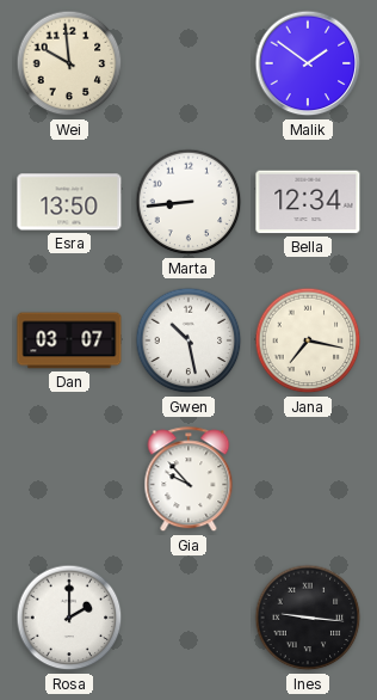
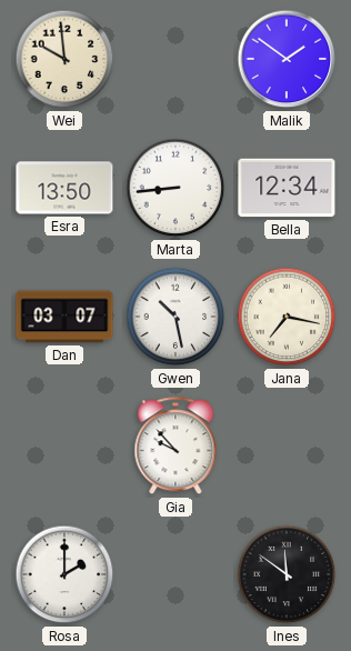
Ines: 9:16 -> 11:51 (287, 574)
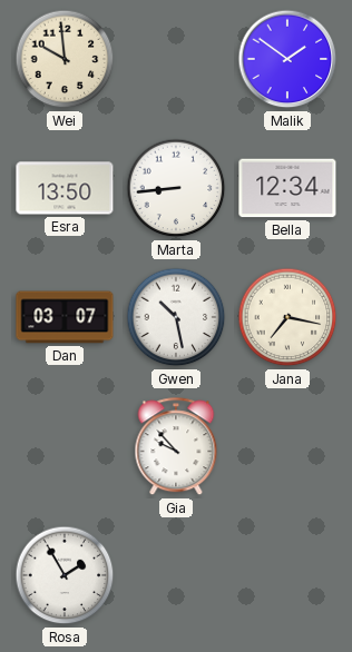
Rosa: 2:00 -> 1:55 (65, 575)
Ines: 11:51 -> none (287, 574)
